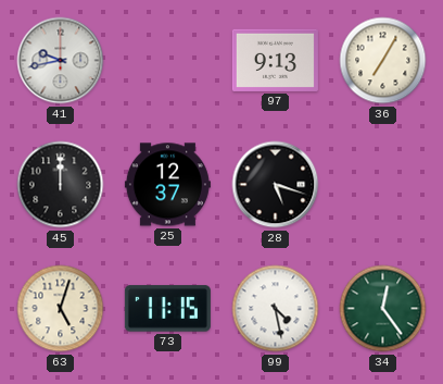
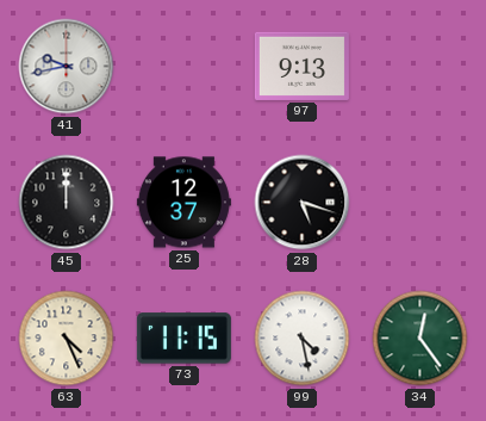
36: 7:05 -> none (383, 61)
63: 5:03 -> 4:26 (67, 339)
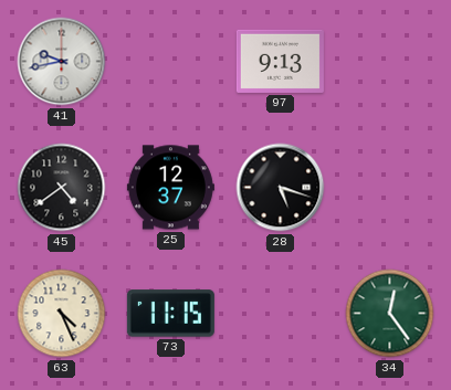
45: 12:00 -> 4:39 (62, 188)
99: 4:28 -> none (303, 339)
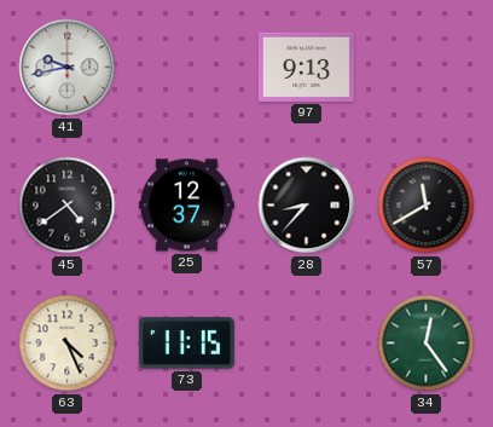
28: 5:18 -> 8:37 (307, 206)
57: none -> 11:40 (427, 206)
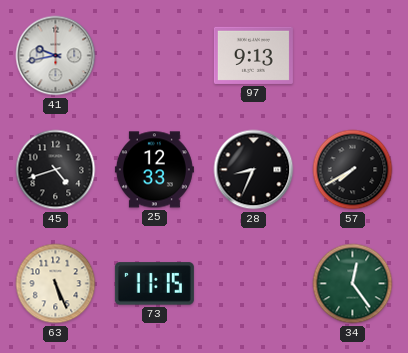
45: 4:39 -> 4:42 (56, 170)
25: 12:37 -> 12:33 (154, 170)
28: 8:37 -> 8:34 (254, 170)
57: 11:40 -> 7:40 (353, 170)
63: 4:26 -> 5:26 (56, 284)
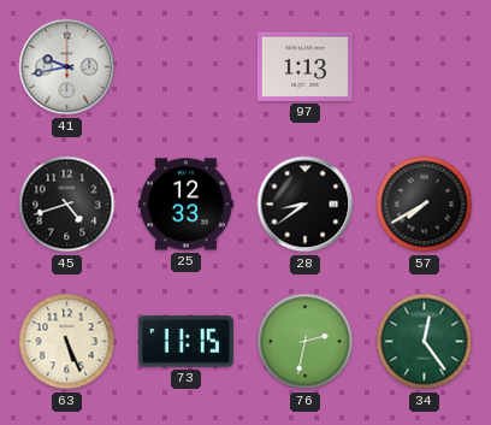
97: 9:13 -> 1:13 (304, 66)
28: 8:34 -> 8:39 (306, 205)
76: none -> 2:32 (306, 342)
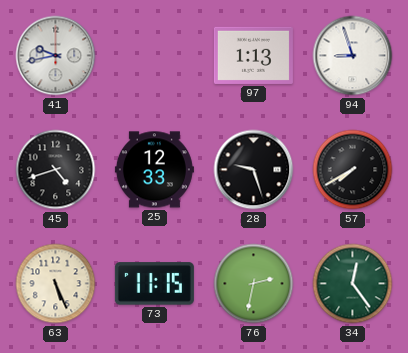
94: none -> 8:57 (353, 56)
28: 8:39 -> 9:27 (254, 170)
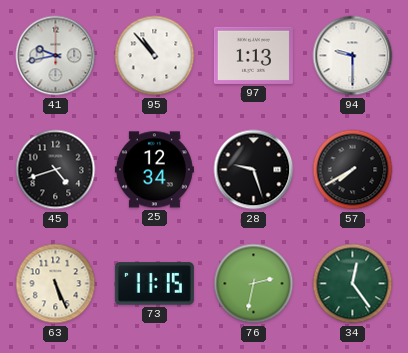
95: none -> 10:53 (155, 56)
94: 8:57 -> 9:30 (353, 56)
25: 12:33 -> 12:34 (154, 170)
